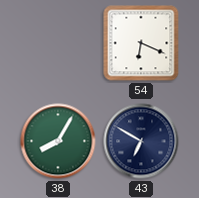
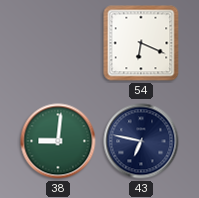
38: 8:05 -> 9:01 (58, 141)
43: 6:50 -> 6:47 (141, 141)
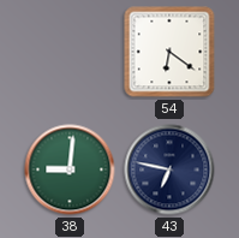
54: 6:19 -> 6:21 (169, 52)
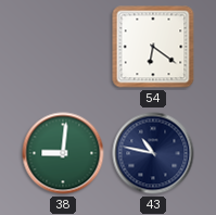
43: 6:47 -> 10:47 (153, 153)
